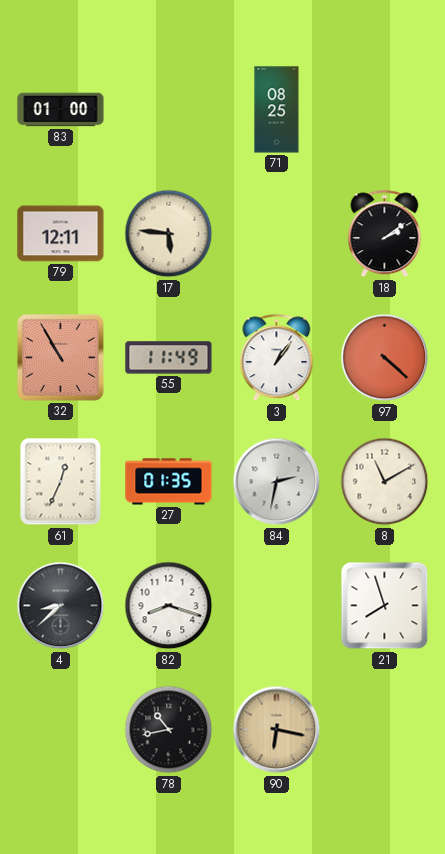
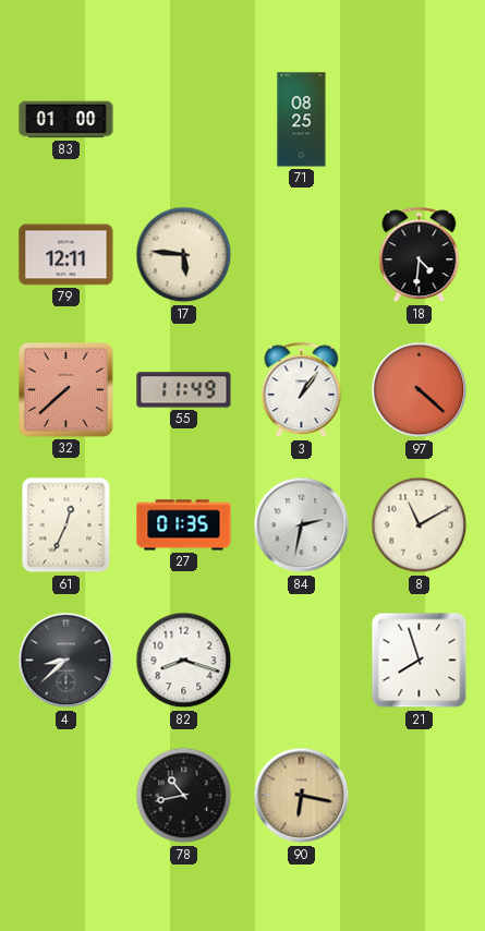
18: 2:09 -> 4:31 (420, 255)
32: 10:55 -> 7:38 (65, 389)
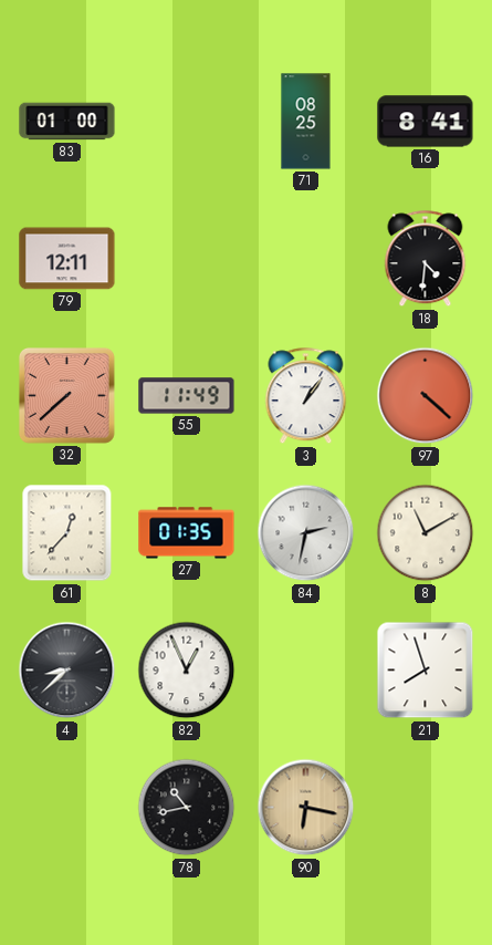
16: none -> 8:41 (426, 122)
17: 5:46 -> none (184, 255)
61: 12:34 -> 12:37 (67, 533)
82: 8:18 -> 12:56 (187, 671)
